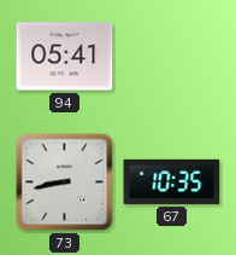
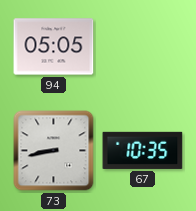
94: 05:41 -> 05:05 (54, 47)
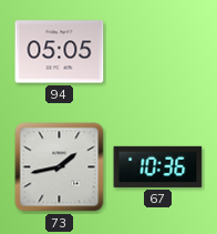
73: 8:43 -> 1:43 (60, 167)
67: 10:35 -> 10:36 (158, 166)
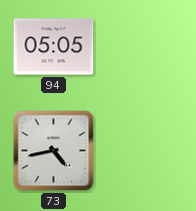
73: 1:43 -> 4:43 (54, 151)
67: 10:36 -> none (158, 166)
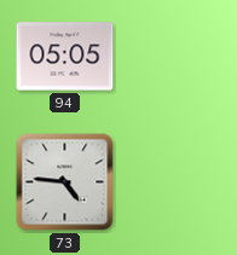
73: 4:43 -> 4:46 (65, 182)
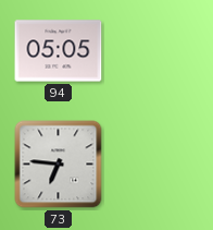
73: 4:46 -> 6:46 (59, 165)
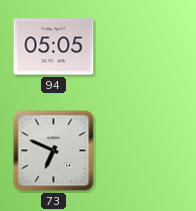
73: 6:46 -> 6:49 (54, 151)
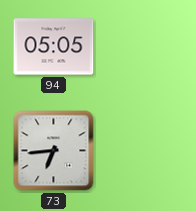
73: 6:49 -> 6:44 (54, 151)
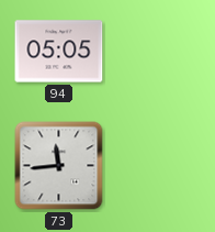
73: 6:44 -> 11:44 (59, 166)
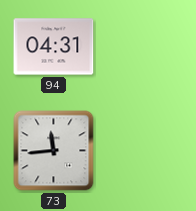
94: 05:05 -> 04:31 (54, 47)
